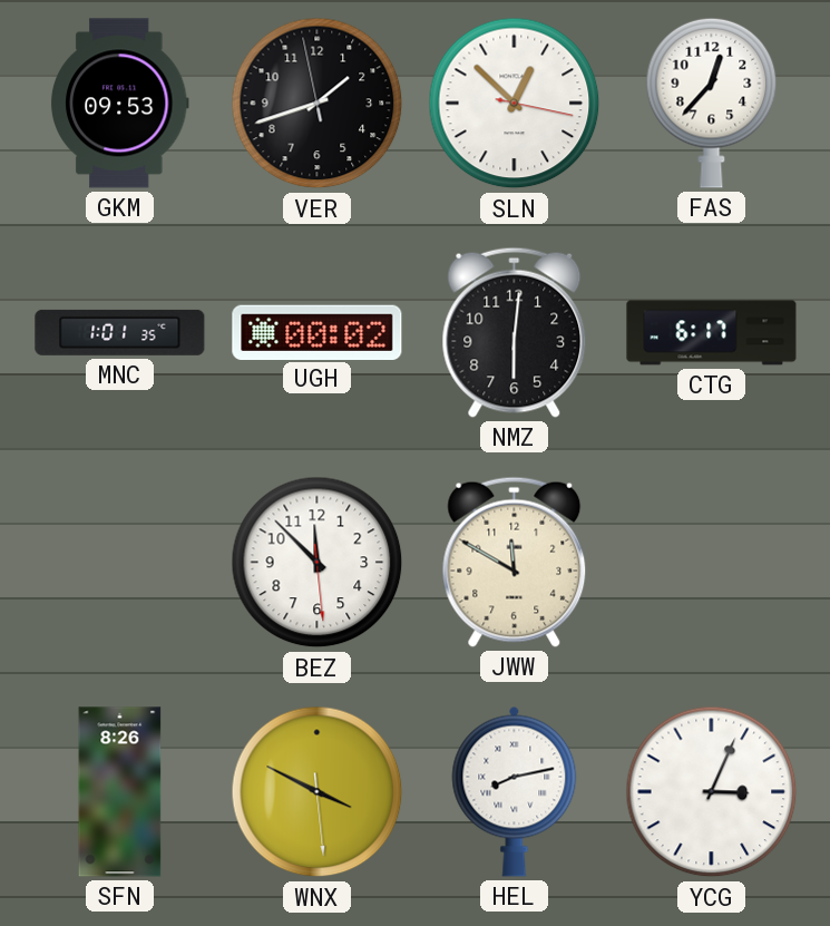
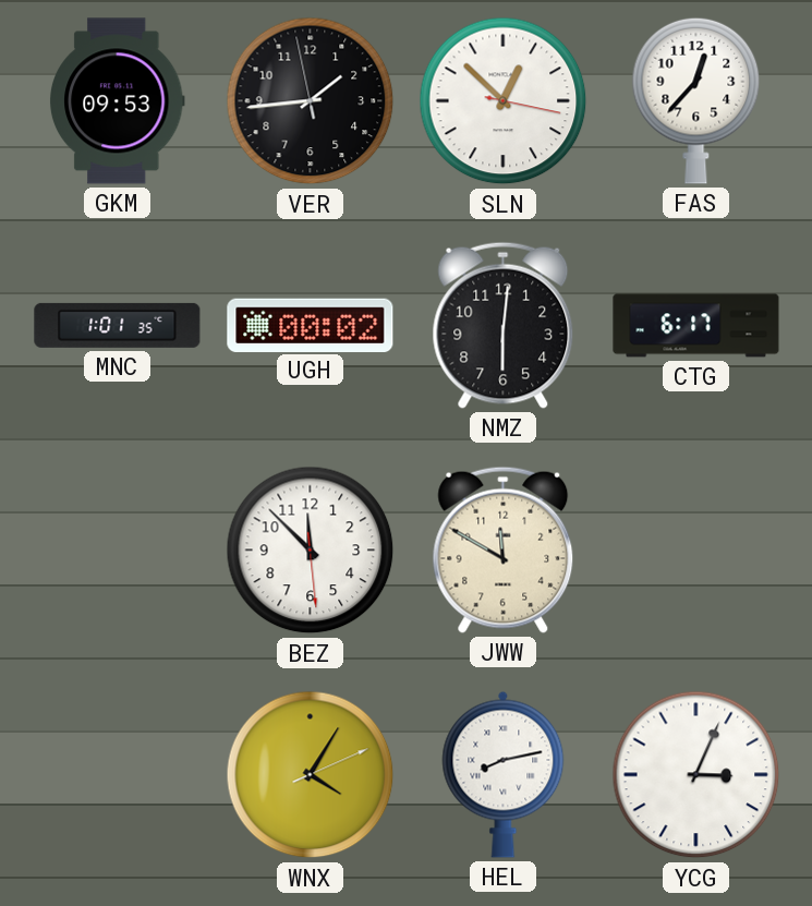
VER: 1:41 -> 1:43 (311, 101)
SFN: 8:26 -> none (120, 792)
WNX: 3:49 -> 4:05 (311, 775)
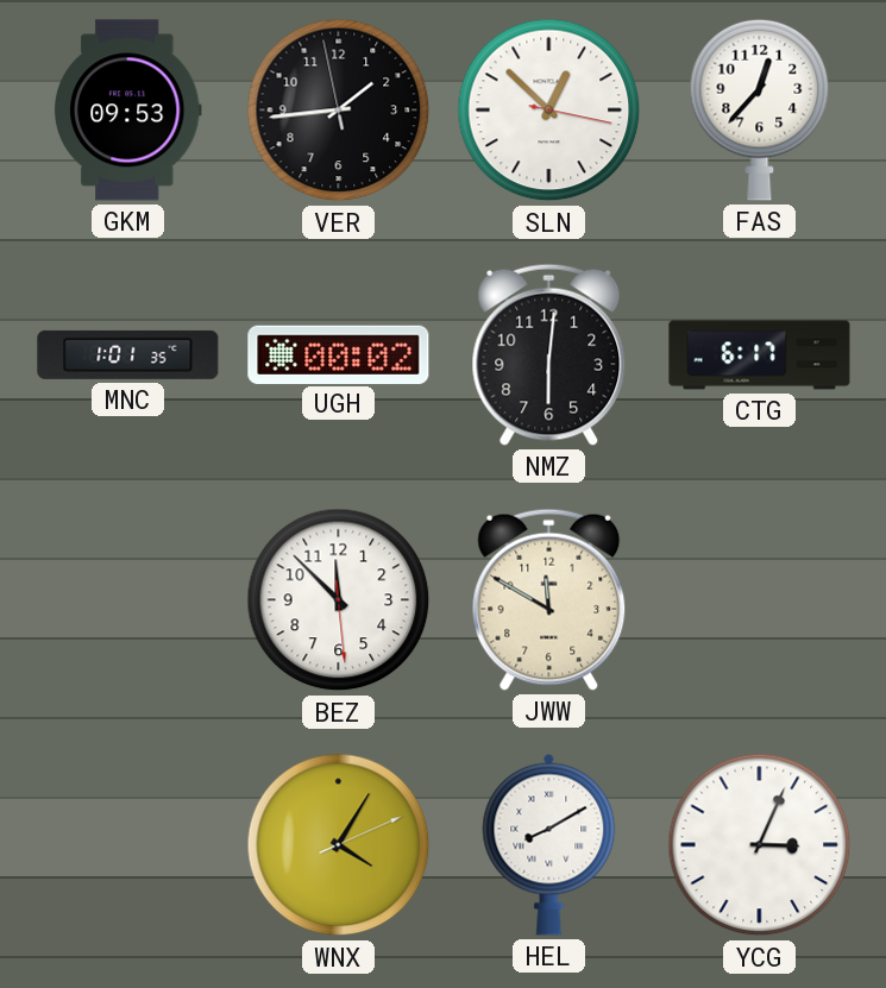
HEL: 8:13 -> 8:10 (549, 844)
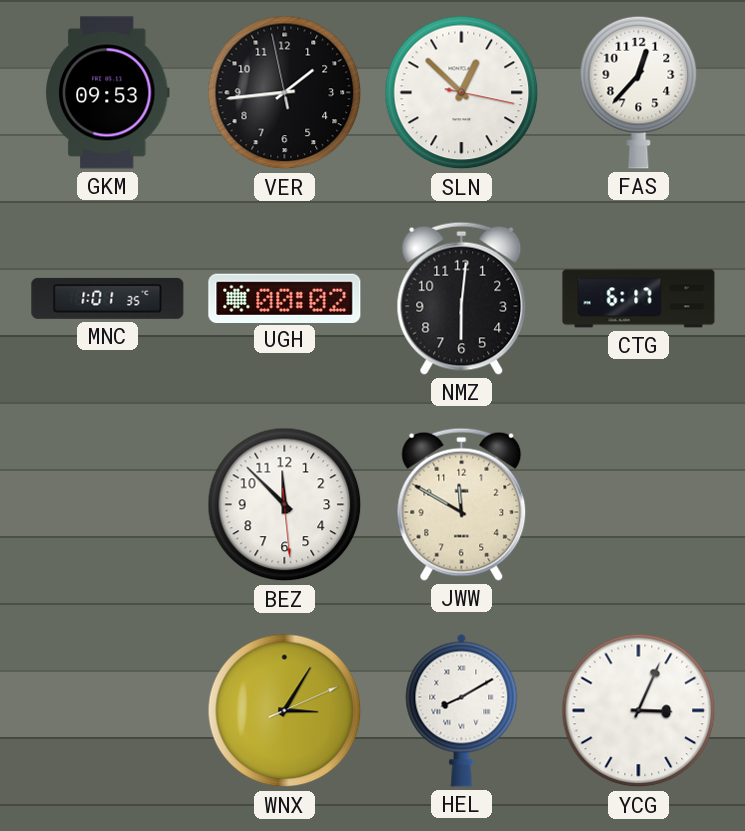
WNX: 4:05 -> 3:05 (285, 711)
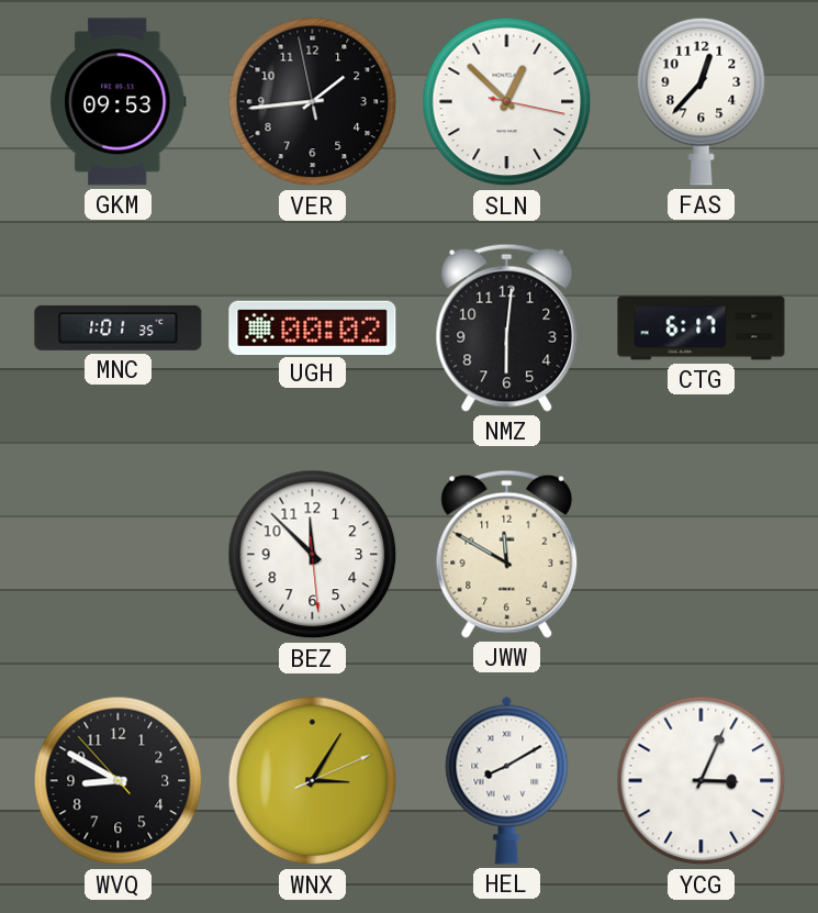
WVQ: none -> 8:49 (119, 781)
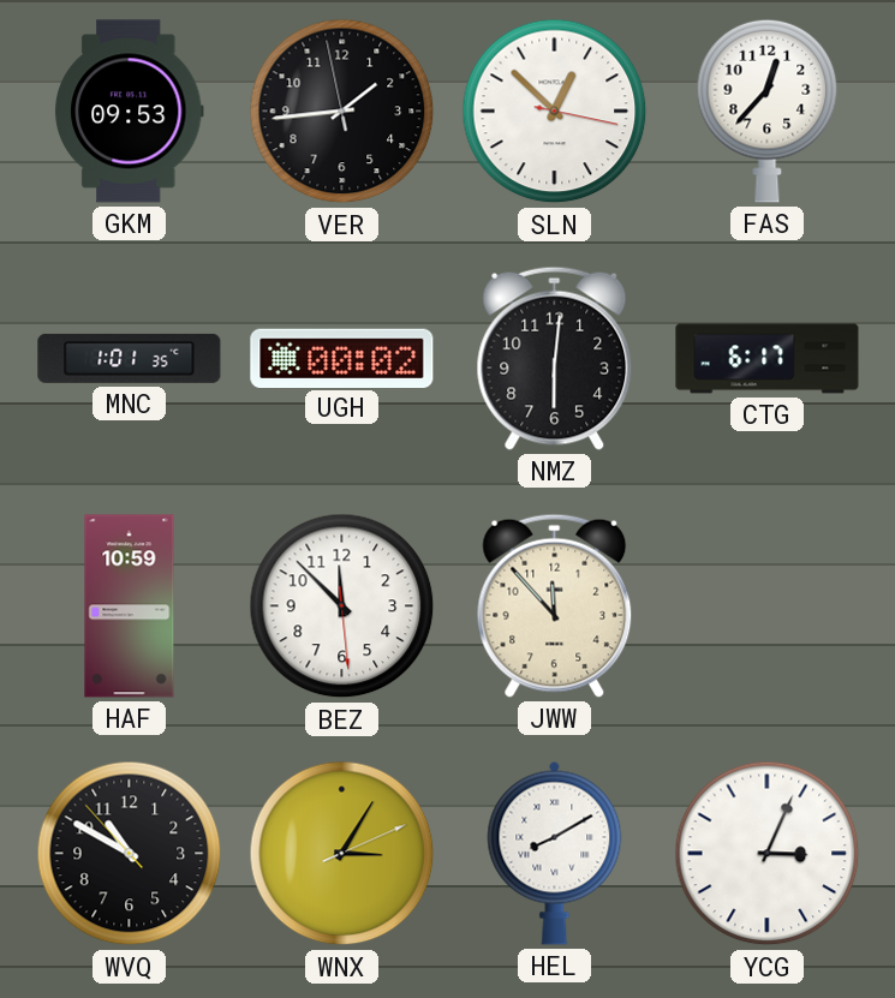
HAF: none -> 10:59 (130, 606)
JWW: 11:50 -> 11:53 (555, 605)
WVQ: 8:49 -> 10:49 (130, 854)
